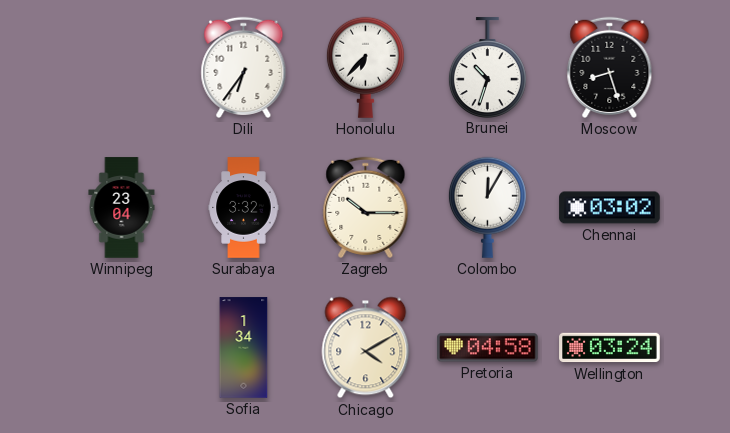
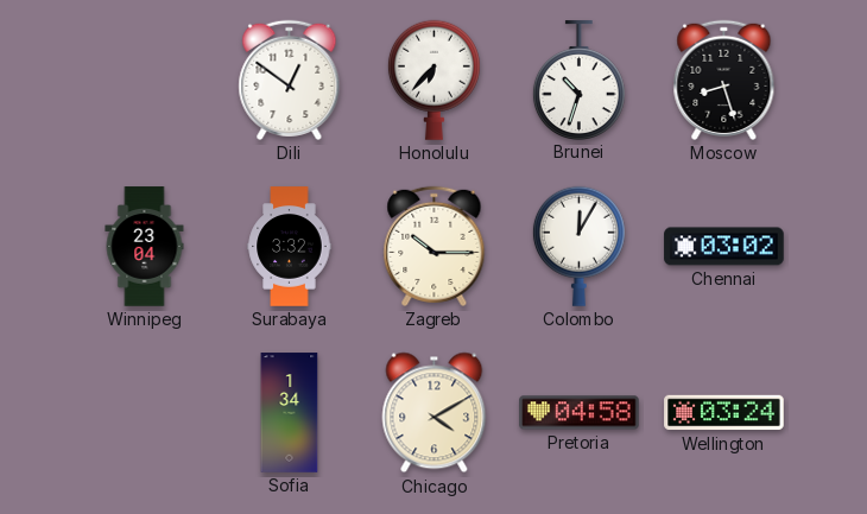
Dili: 6:36 -> 12:51 (290, 80)
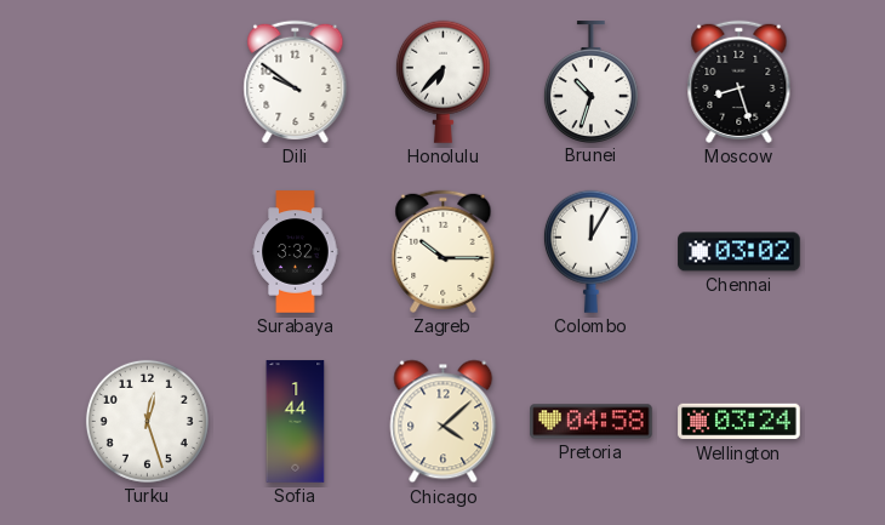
Dili: 12:51 -> 9:51 (296, 81)
Winnipeg: 23:04 -> none (145, 247)
Turku: none -> 12:27 (147, 421)
Sofia: 1:34 -> 1:44 (296, 422)
Chicago: 4:10 -> 4:08 (444, 422)
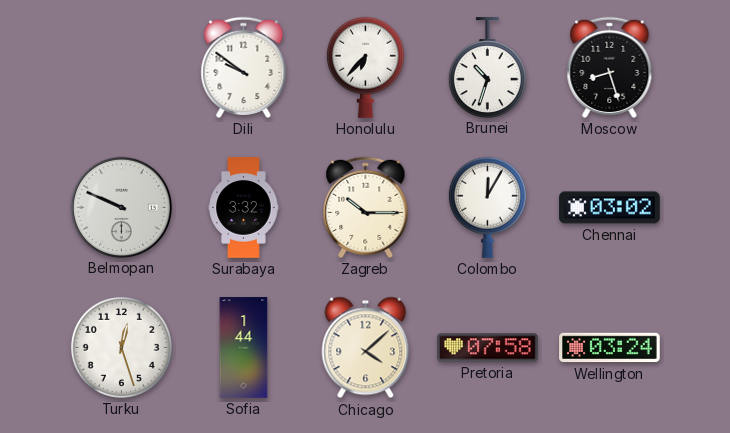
Belmopan: none -> 9:49 (121, 207)
Pretoria: 04:58 -> 07:58 (488, 348)
